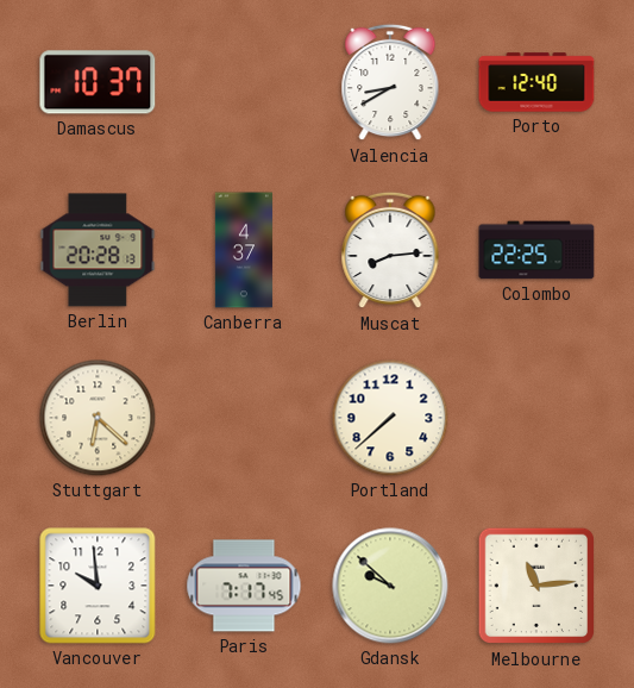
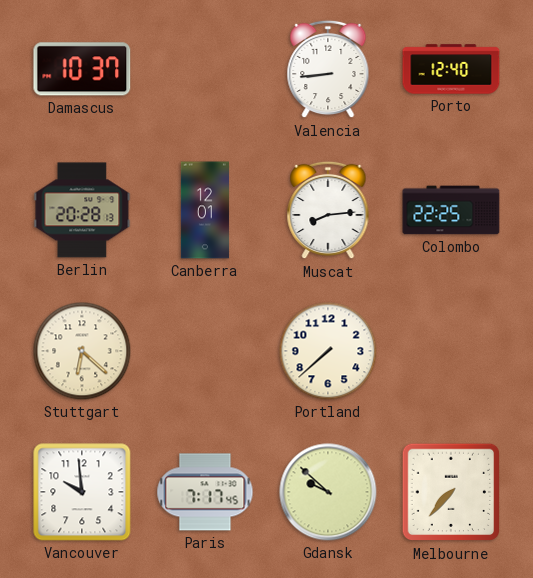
Valencia: 8:40 -> 8:44 (328, 69)
Canberra: 4:37 -> 12:01 (205, 210)
Melbourne: 11:14 -> 7:37 (451, 492)
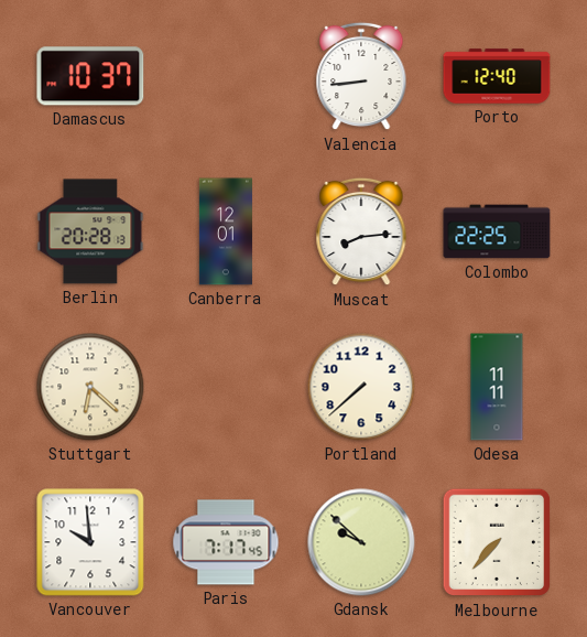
Odesa: none -> 11:11 (497, 387)
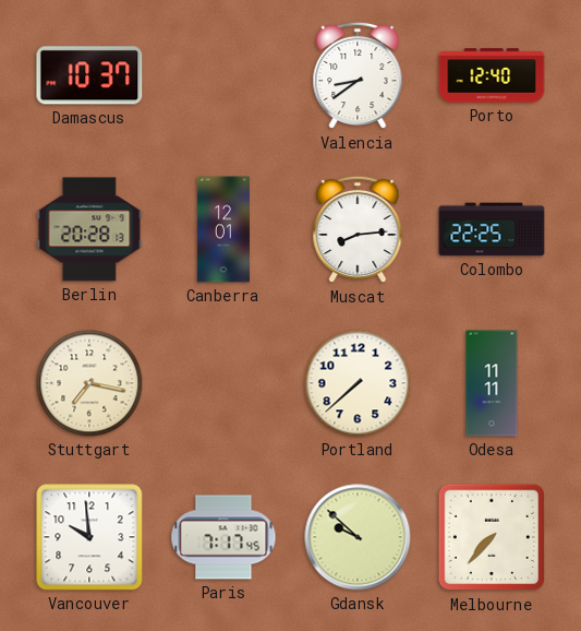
Valencia: 8:44 -> 8:39 (358, 75)
Stuttgart: 6:22 -> 7:17 (89, 383)
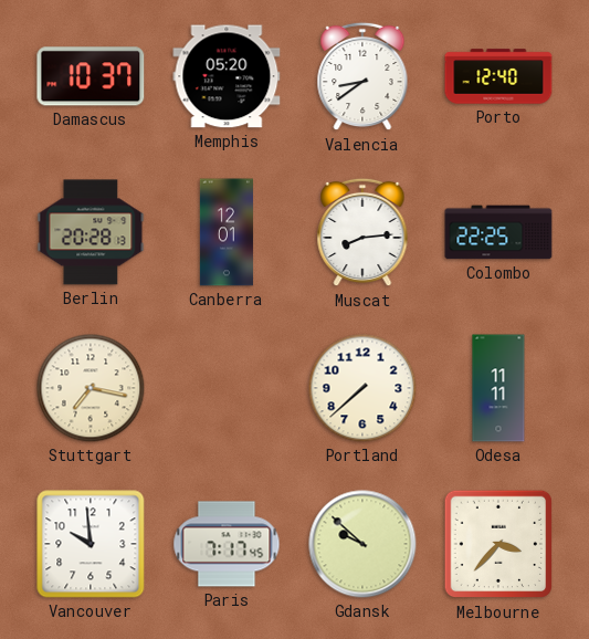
Memphis: none -> 05:20 (227, 76)
Melbourne: 7:37 -> 3:37 (498, 544)
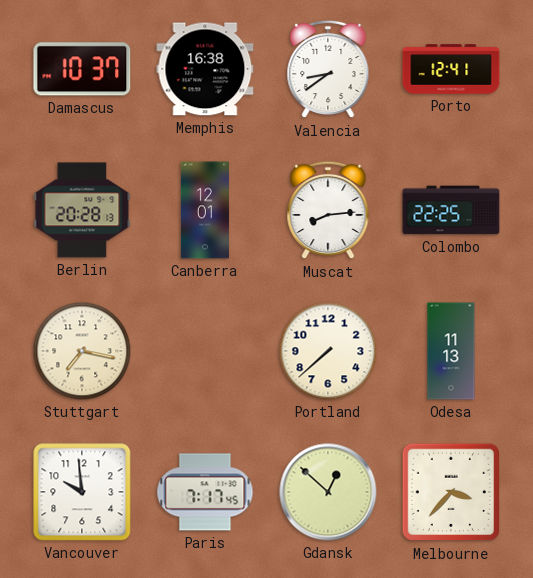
Memphis: 05:20 -> 16:38 (205, 69)
Porto: 12:40 -> 12:41 (451, 69)
Odesa: 11:11 -> 11:13 (451, 351)
Gdansk: 9:52 -> 12:52 (328, 492)
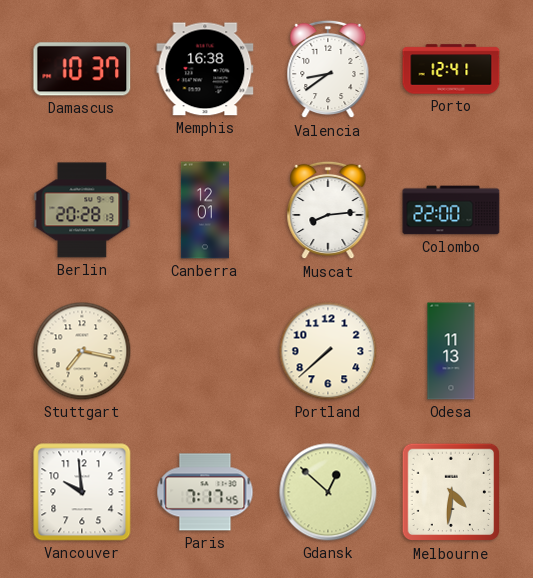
Colombo: 22:25 -> 22:00 (451, 210)
Melbourne: 3:37 -> 4:31 (451, 492)
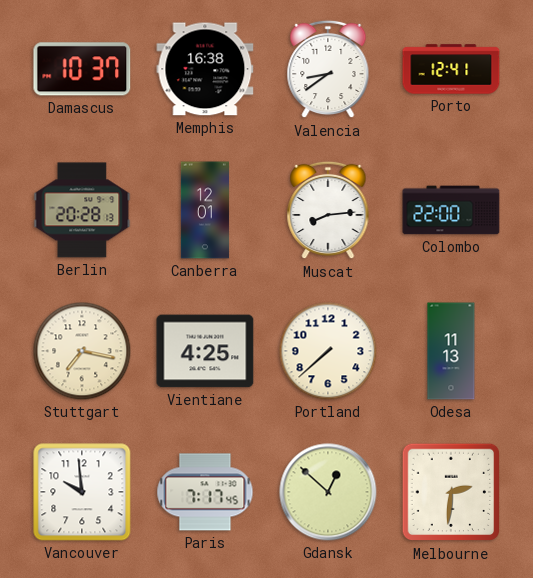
Vientiane: none -> 4:25 (205, 351)
Melbourne: 4:31 -> 2:31 (451, 492)
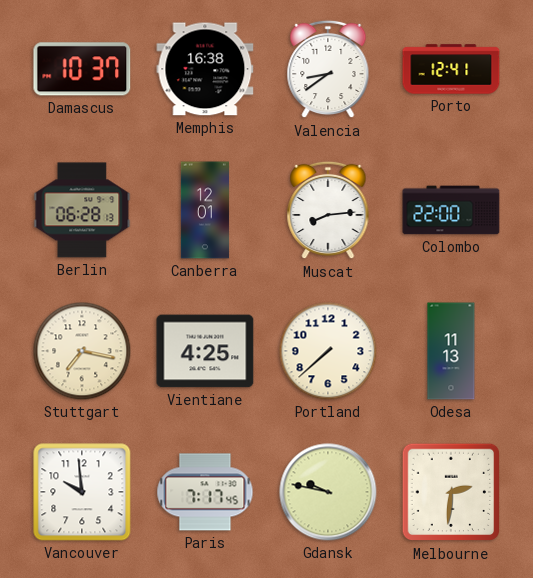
Berlin: 20:28 -> 06:28 (82, 210)
Gdansk: 12:52 -> 9:47 (328, 492)
